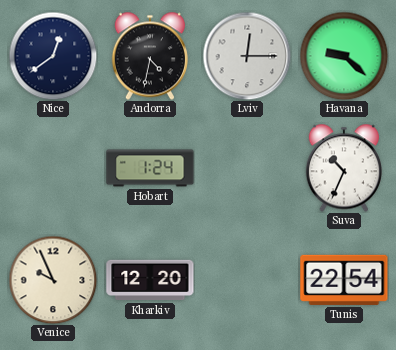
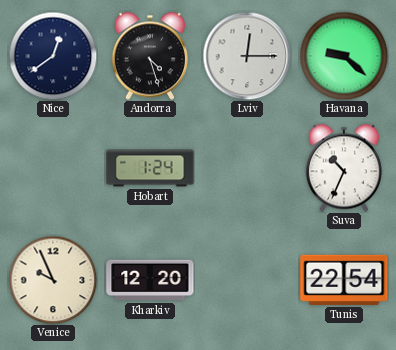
Andorra: 4:32 -> 4:27 (149, 56)
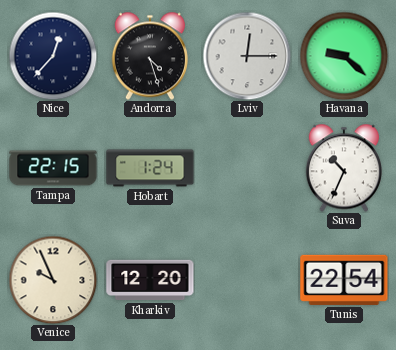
Nice: 12:39 -> 12:37 (53, 56)
Tampa: none -> 22:15 (53, 168)
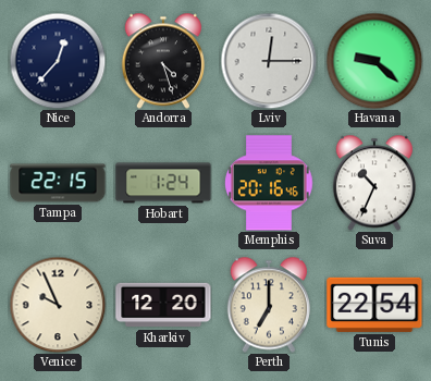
Memphis: none -> 20:16 (269, 183)
Perth: none -> 7:00 (268, 305)
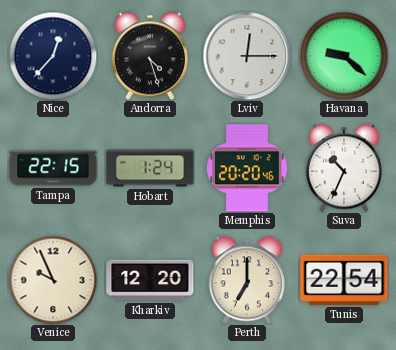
Memphis: 20:16 -> 20:20 (247, 168)
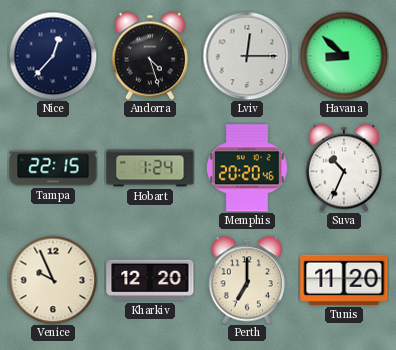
Havana: 9:22 -> 8:52 (344, 56)
Tunis: 22:54 -> 11:20 (344, 280)
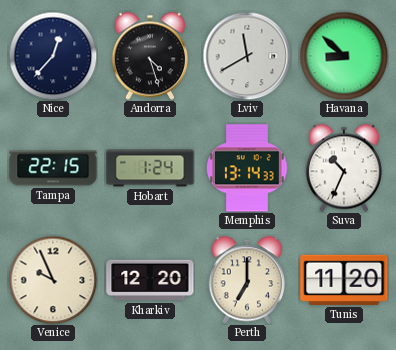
Lviv: 12:15 -> 11:40 (247, 56)
Memphis: 20:20 -> 13:14 (247, 168)
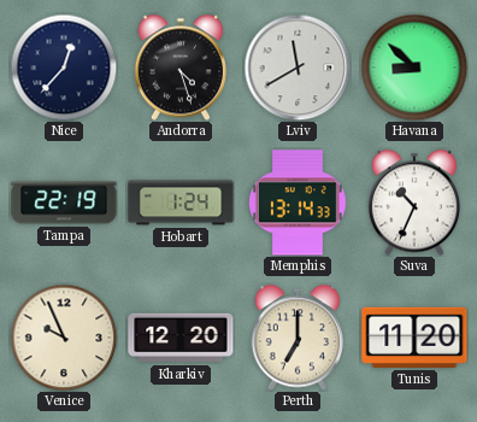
Tampa: 22:15 -> 22:19 (64, 203)
